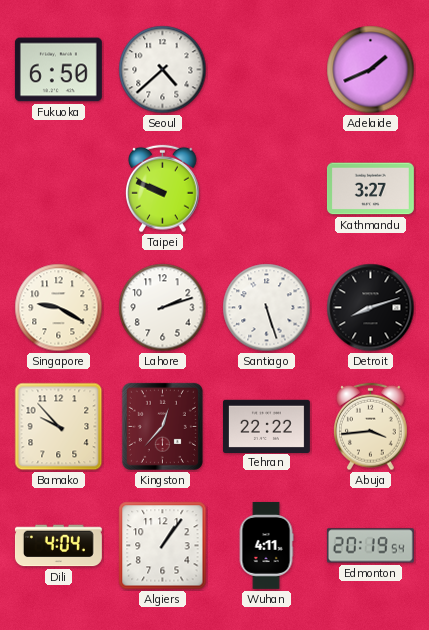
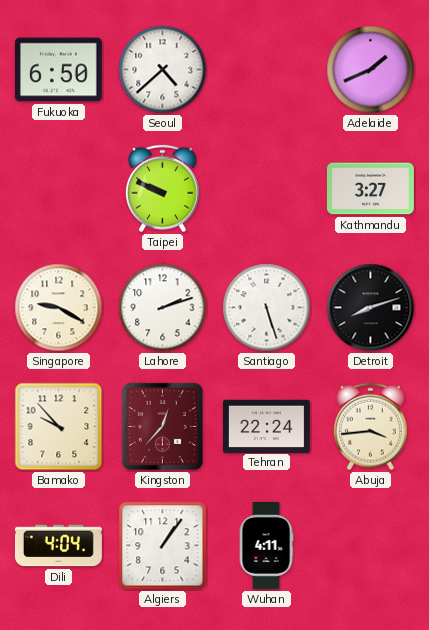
Tehran: 22:22 -> 22:24 (266, 426)
Edmonton: 20:19 -> none (370, 546)
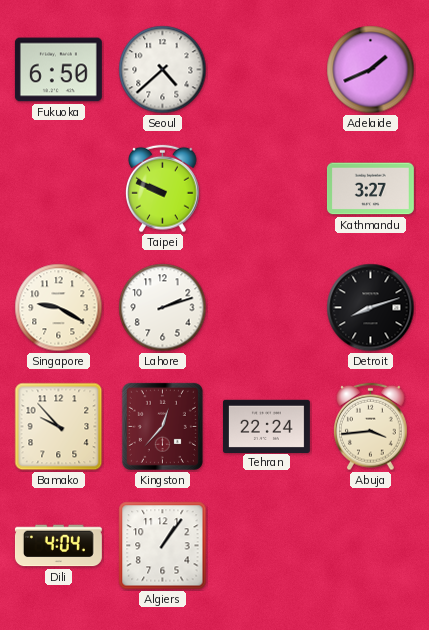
Santiago: 5:27 -> none (267, 308)
Wuhan: 4:11 -> none (266, 545)
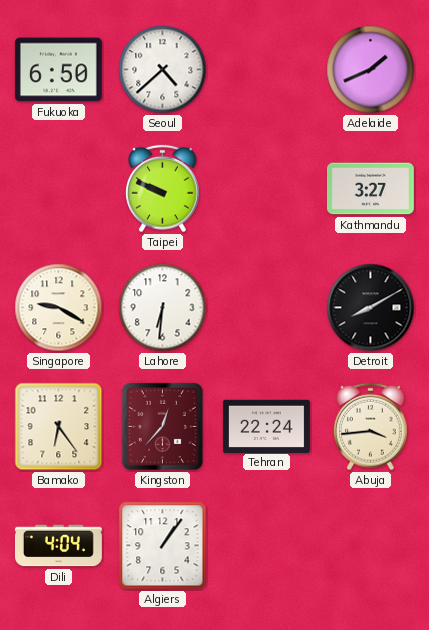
Lahore: 2:12 -> 6:31 (163, 308)
Detroit: 8:12 -> 8:10 (371, 308)
Bamako: 9:53 -> 6:24 (59, 427)
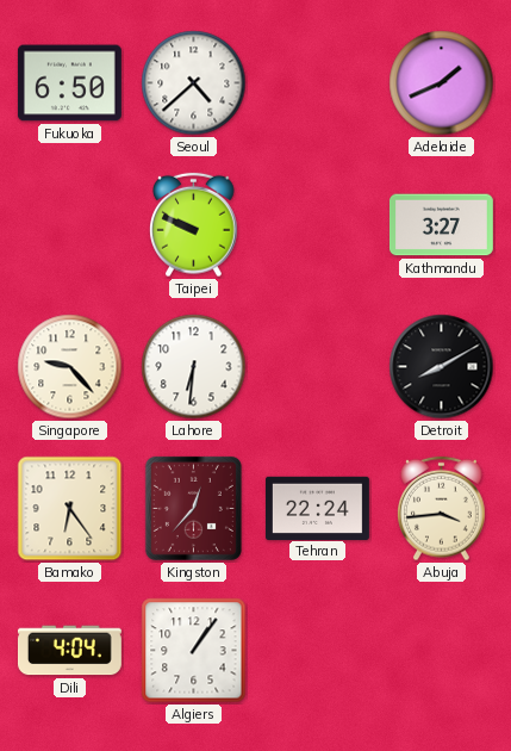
Singapore: 9:20 -> 9:23 (70, 367)
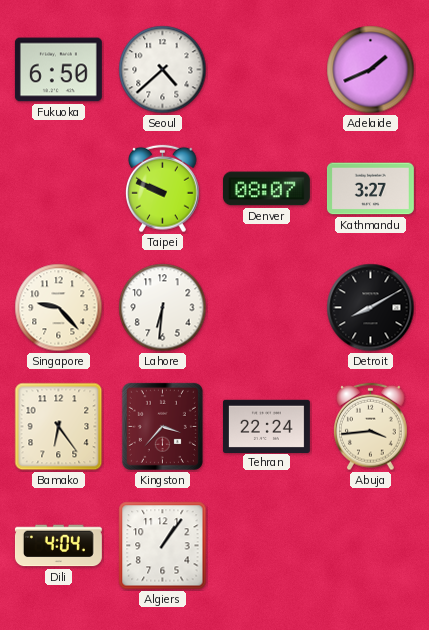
Denver: none -> 08:07 (266, 189)
Kingston: 12:37 -> 3:37 (162, 426)
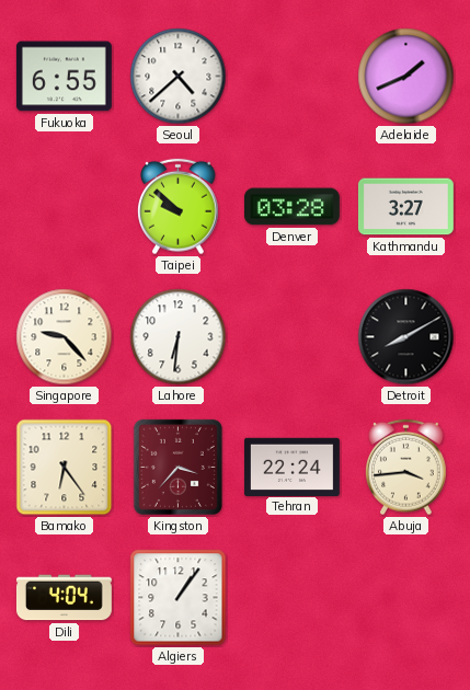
Fukuoka: 6:50 -> 6:55 (64, 77)
Taipei: 9:49 -> 9:52 (179, 207)
Denver: 08:07 -> 03:28 (291, 207)
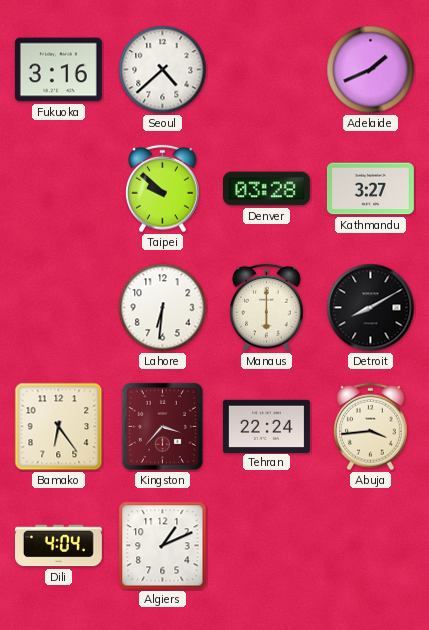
Fukuoka: 6:55 -> 3:16 (58, 70)
Singapore: 9:23 -> none (65, 337)
Manaus: none -> 6:00 (267, 308)
Algiers: 1:06 -> 1:11 (163, 546)
